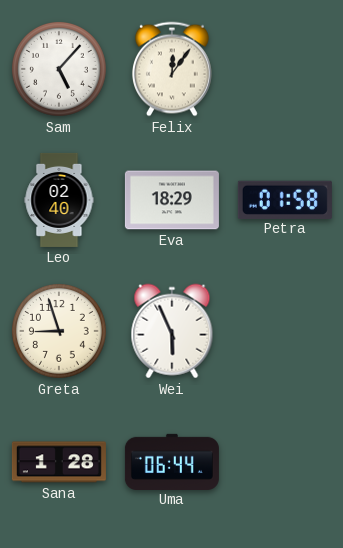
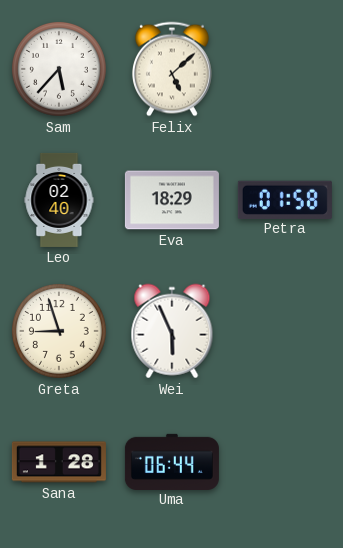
Sam: 5:07 -> 5:37 (59, 69)
Felix: 12:06 -> 5:08 (172, 69)
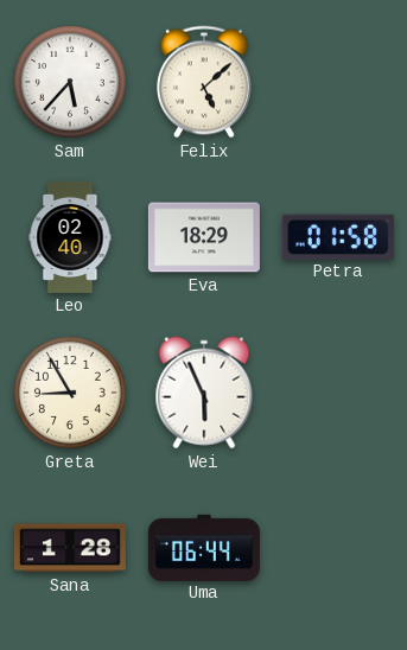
Greta: 8:57 -> 8:55 (70, 393)
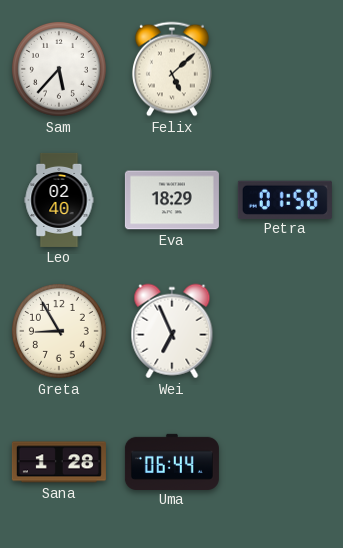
Wei: 5:56 -> 6:56 (172, 331)
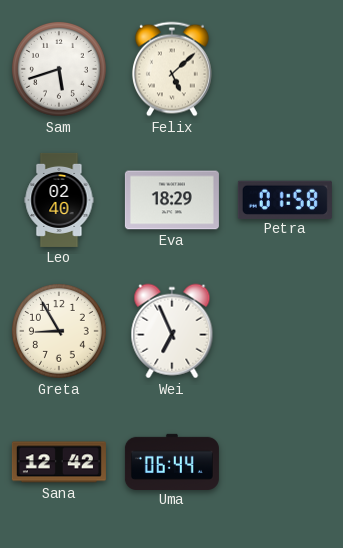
Sam: 5:37 -> 5:42 (59, 69)
Sana: 1:28 -> 12:42 (59, 462)
